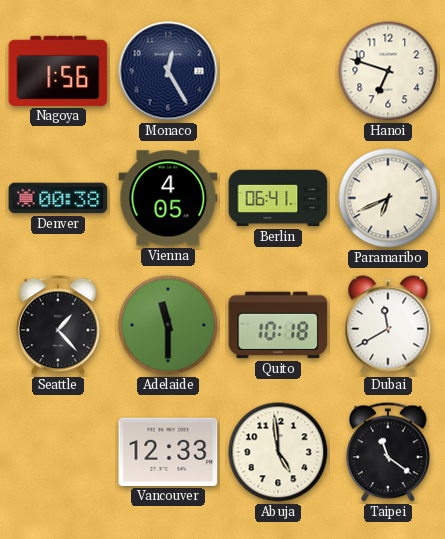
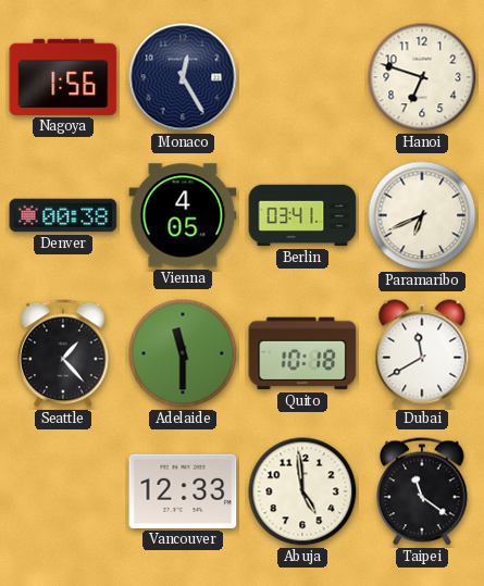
Berlin: 06:41 -> 03:41 (302, 215)
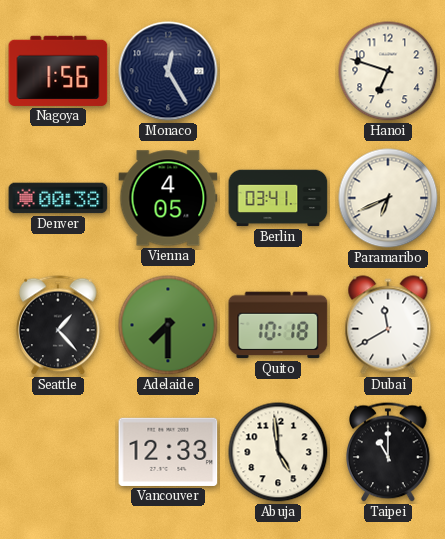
Adelaide: 11:30 -> 7:30 (168, 325)
Taipei: 11:21 -> 11:00 (389, 452)
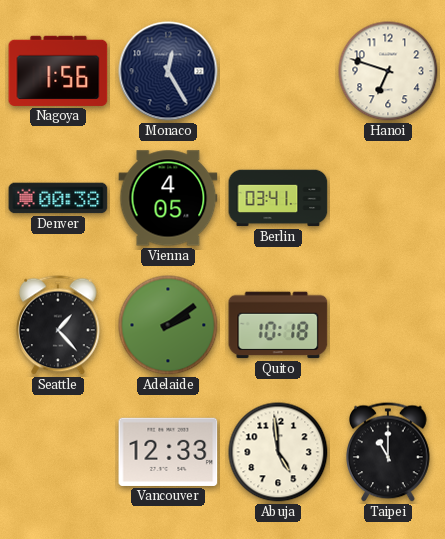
Paramaribo: 6:41 -> none (388, 198)
Adelaide: 7:30 -> 2:09 (168, 325)
Dubai: 11:40 -> none (388, 325)
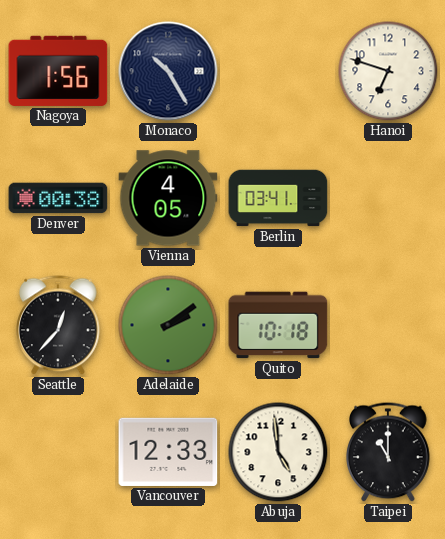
Monaco: 12:25 -> 10:25 (168, 71)
Seattle: 1:23 -> 12:37 (59, 325)
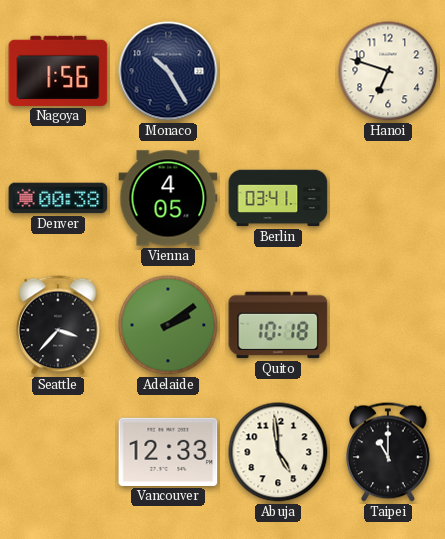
Seattle: 12:37 -> 3:37 (59, 325)
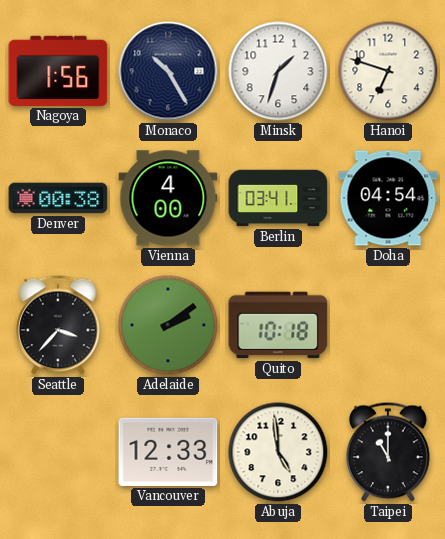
Minsk: none -> 1:33 (278, 71)
Vienna: 4:05 -> 4:00 (168, 198)
Doha: none -> 04:54 (388, 198)
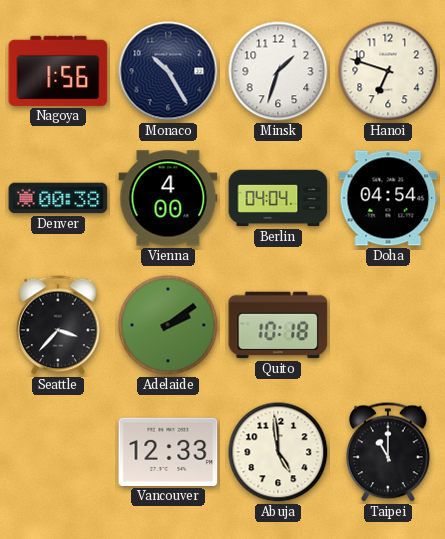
Berlin: 03:41 -> 04:04 (278, 198)
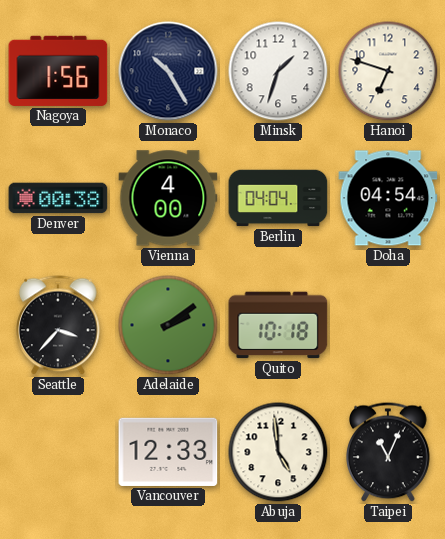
Taipei: 11:00 -> 11:04 (389, 452)
